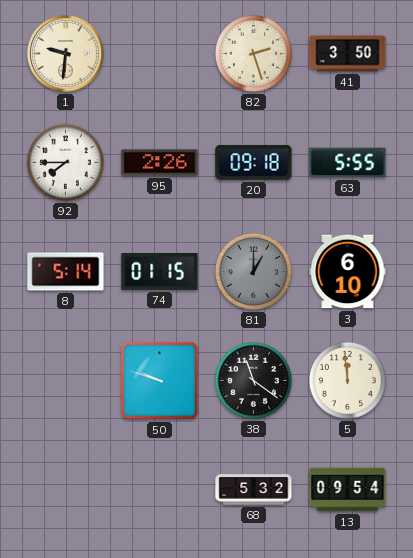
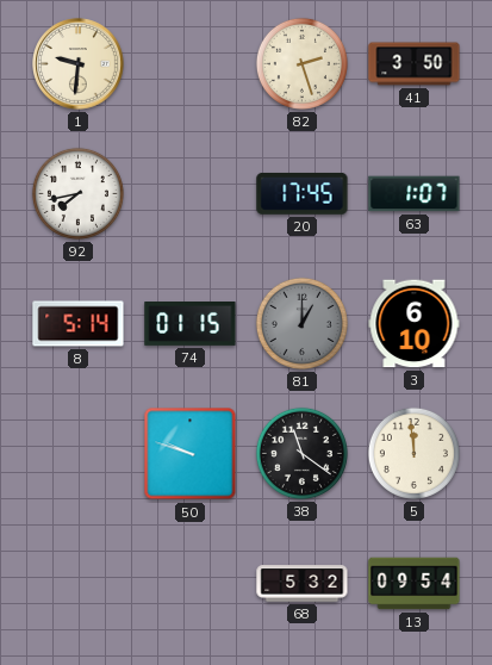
92: 7:45 -> 7:43 (77, 193)
95: 2:26 -> none (160, 163)
20: 09:18 -> 17:45 (303, 193)
63: 5:55 -> 1:07 (415, 194)
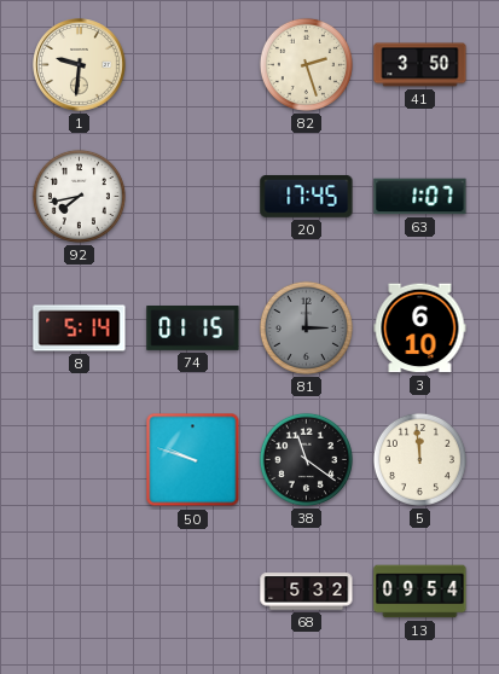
81: 1:00 -> 3:00 (306, 327)
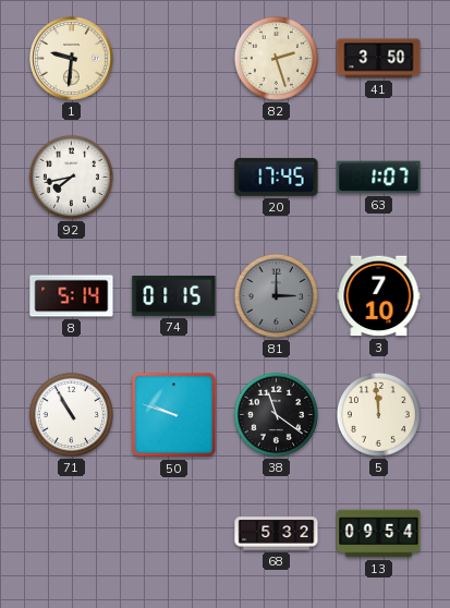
3: 6:10 -> 7:10 (379, 296)
71: none -> 10:55 (71, 414)
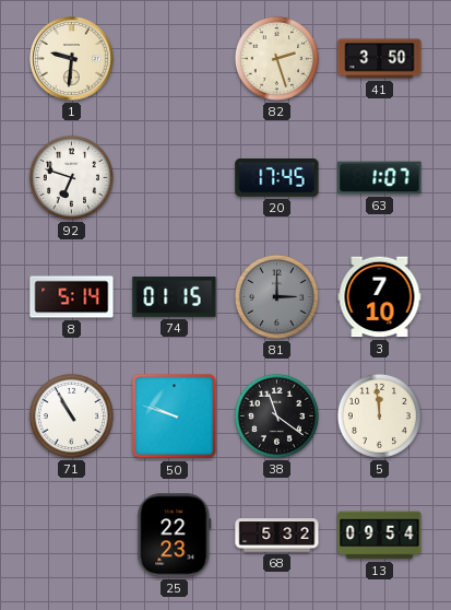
92: 7:43 -> 6:48 (71, 177)
25: none -> 22:23 (175, 536)
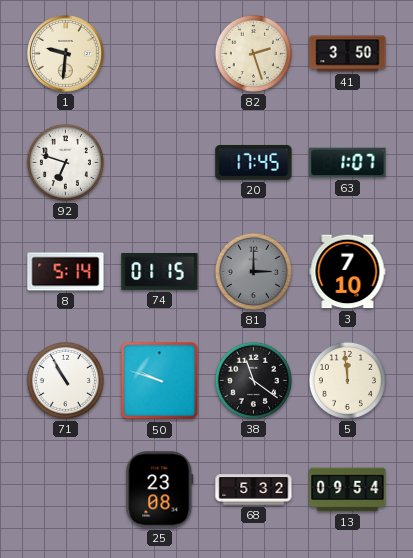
25: 22:23 -> 23:08 (160, 490)
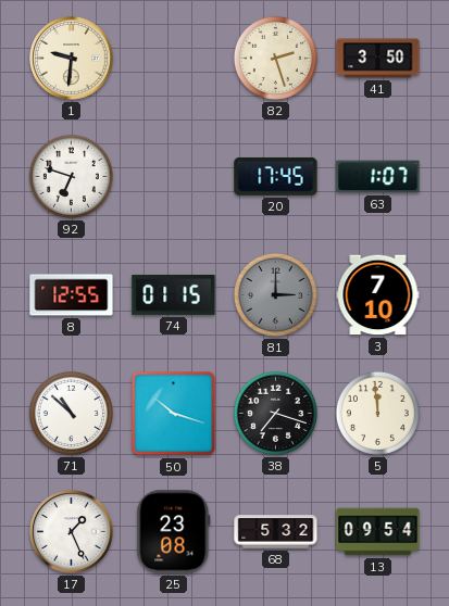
8: 5:14 -> 12:55 (72, 295)
71: 10:55 -> 10:52 (71, 413)
50: 9:48 -> 10:18 (174, 414)
38: 11:21 -> 7:18 (275, 413)
17: none -> 1:26 (72, 532)
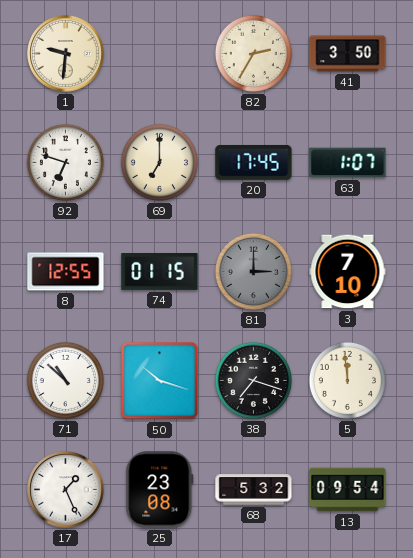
82: 2:27 -> 2:35 (253, 53)
69: none -> 7:00 (159, 162)
